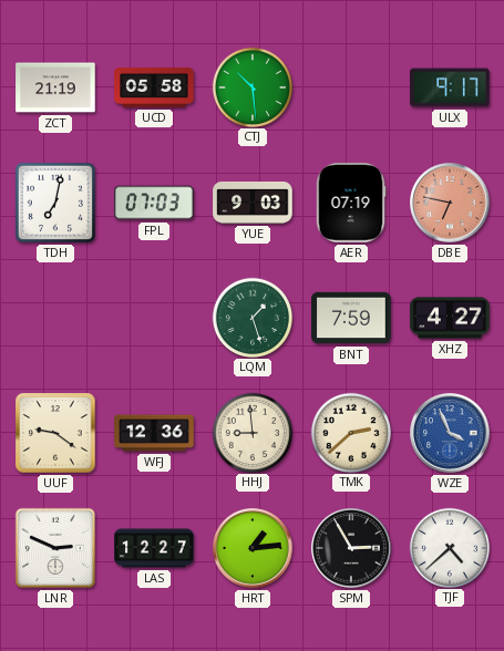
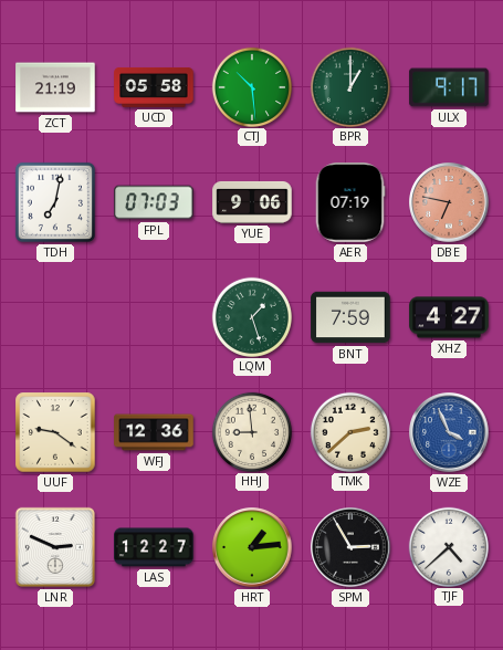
BPR: none -> 1:00 (349, 86)
YUE: 9:03 -> 9:06 (252, 202)
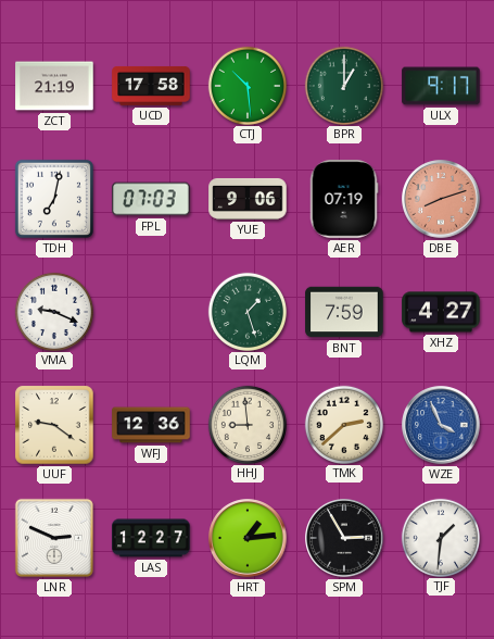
UCD: 05:58 -> 17:58 (151, 86)
DBE: 6:47 -> 8:12 (441, 199)
VMA: none -> 9:19 (53, 311)
TJF: 4:38 -> 1:31 (440, 537)
